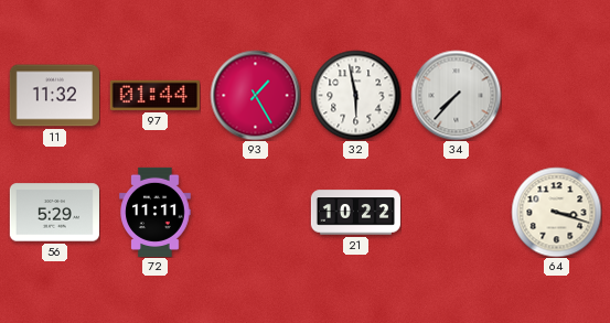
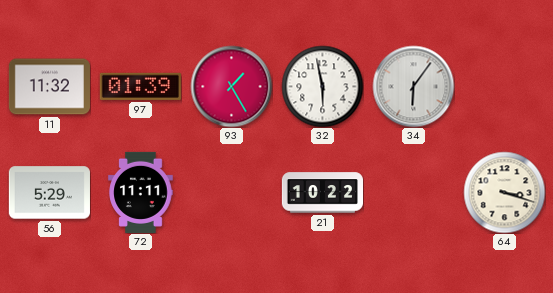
97: 01:44 -> 01:39 (140, 86)
34: 7:37 -> 6:06 (413, 86)
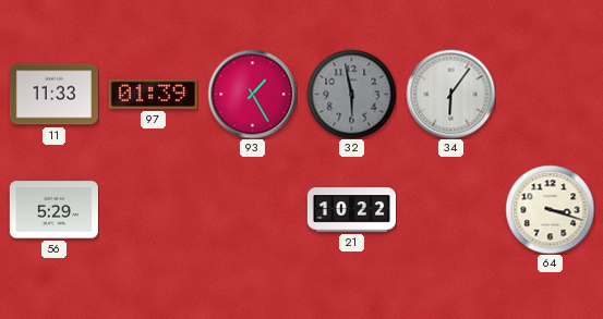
11: 11:32 -> 11:33 (53, 95)
32 dial: white -> grey (351, 94)
72: 11:11 -> none (141, 192)
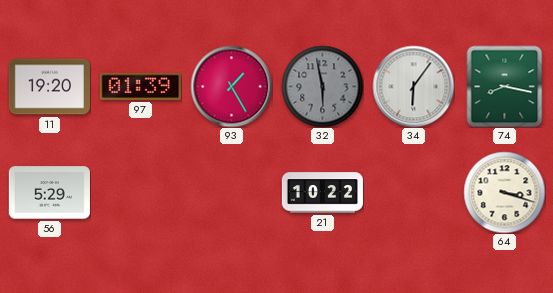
11: 11:33 -> 19:20 (49, 87)
74: none -> 8:17 (505, 86)
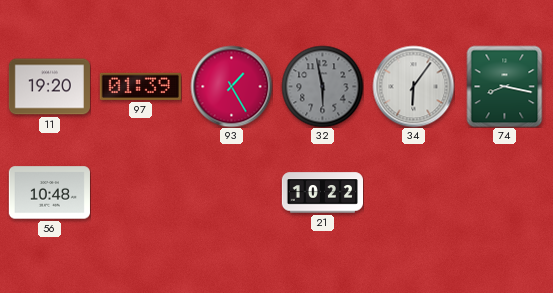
56: 5:29 -> 10:48 (49, 193)
64: 3:18 -> none (504, 192)
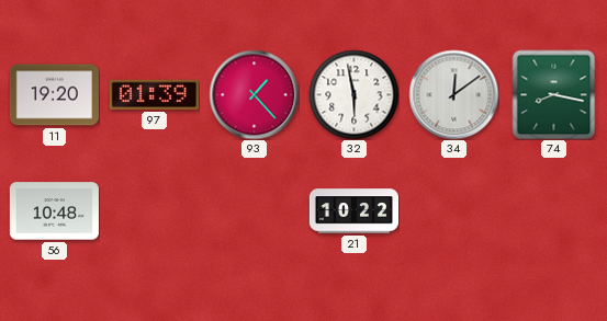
93: 1:25 -> 1:23 (254, 94)
32 dial: grey -> white (353, 94)
34: 6:06 -> 12:09 (453, 94)
